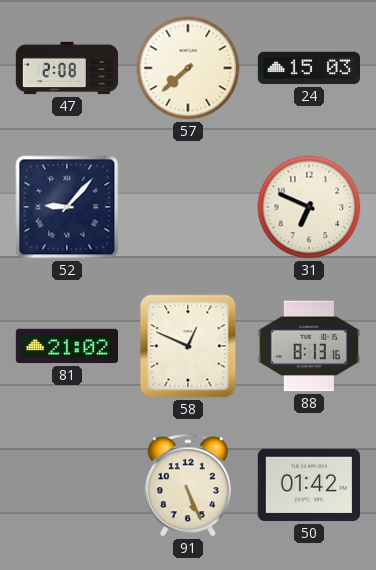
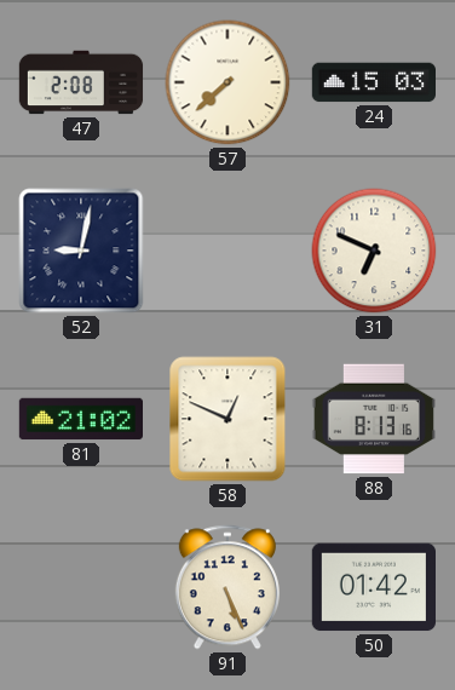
52: 9:07 -> 9:02 (81, 251)
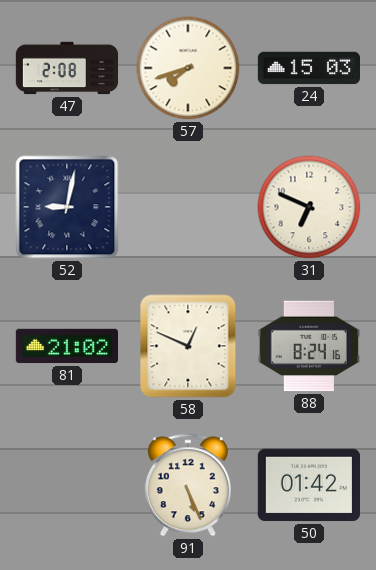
57: 7:38 -> 7:42 (188, 68)
88: 8:13 -> 8:24 (309, 346)
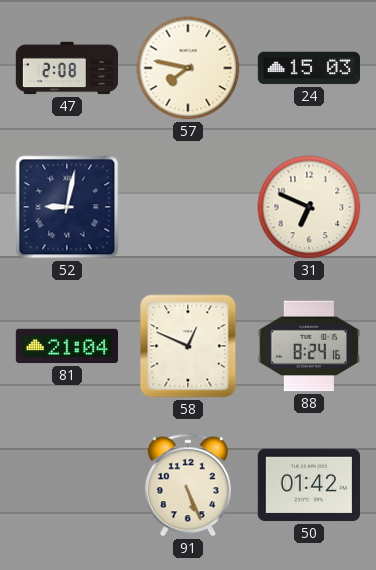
57: 7:42 -> 7:47 (188, 68)
81: 21:02 -> 21:04 (66, 346)
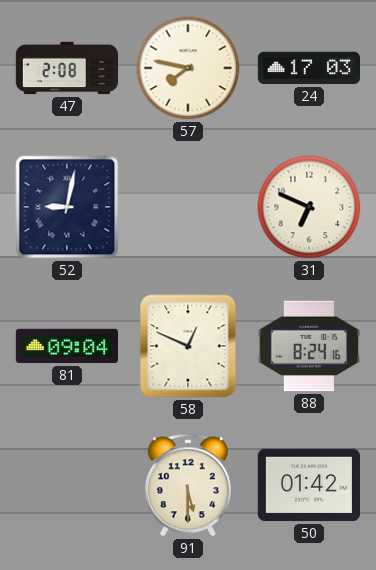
24: 15:03 -> 17:03 (308, 68)
81: 21:04 -> 09:04 (66, 346)
91: 5:26 -> 5:30 (188, 485)
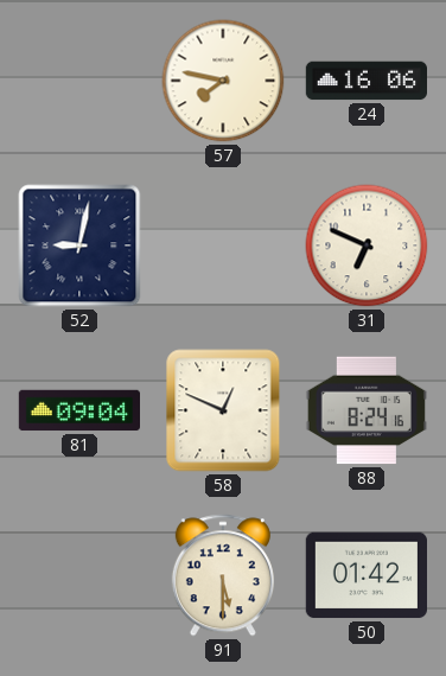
47: 2:08 -> none (67, 68)
24: 17:03 -> 16:06 (365, 81)
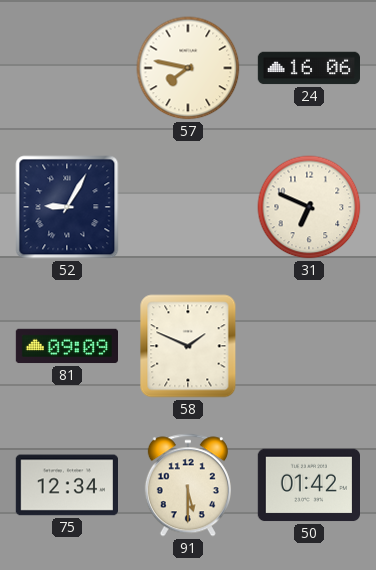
52: 9:02 -> 9:05 (67, 207)
81: 09:04 -> 09:09 (66, 346)
58: 12:49 -> 1:49 (188, 346)
88: 8:24 -> none (367, 410)
75: none -> 12:34 (66, 485)
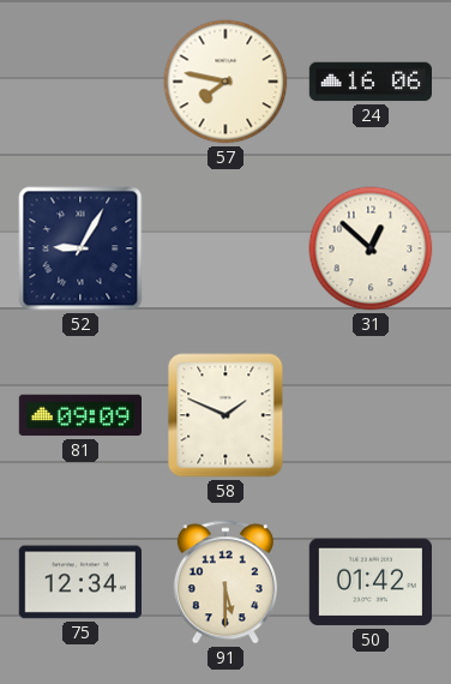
31: 6:49 -> 12:52 (371, 248)
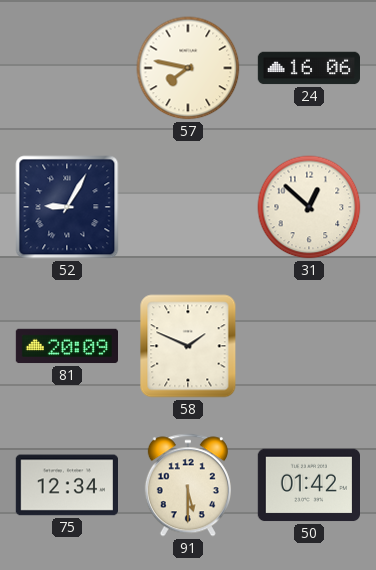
81: 09:09 -> 20:09 (66, 346)
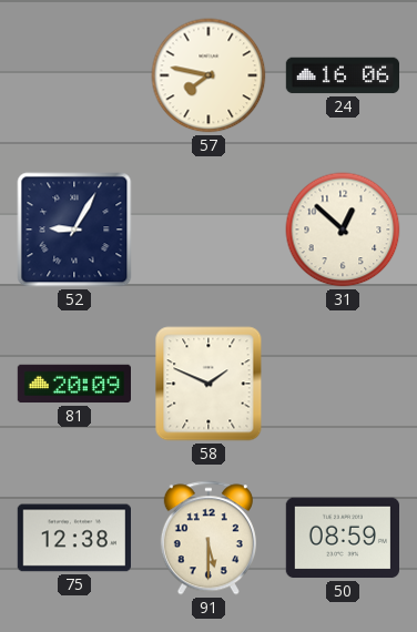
75: 12:34 -> 12:38 (73, 538)
50: 01:42 -> 08:59 (342, 538)
